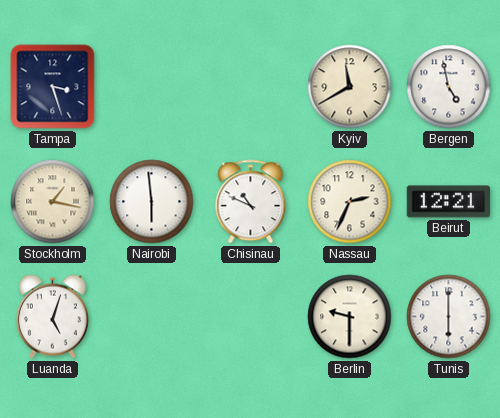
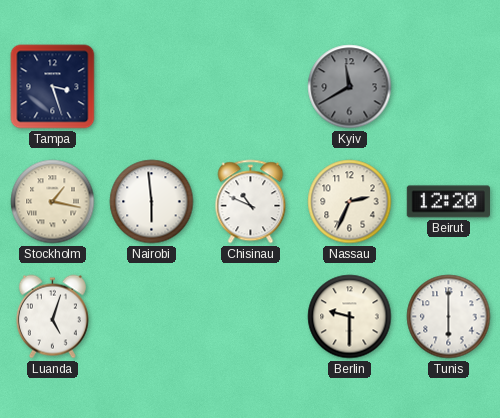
Kyiv dial: cream -> grey (350, 87)
Bergen: 4:58 -> none (449, 87)
Beirut: 12:21 -> 12:20 (448, 202)
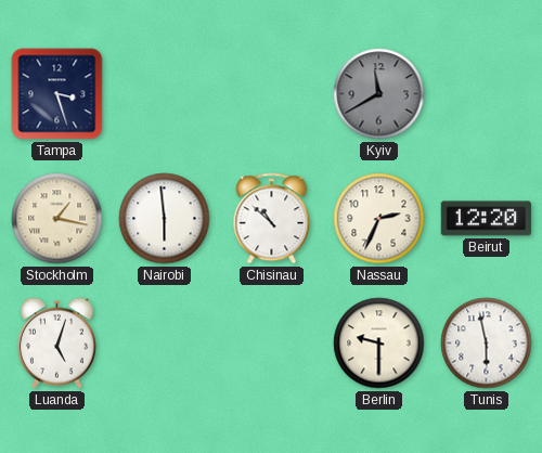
Chisinau: 10:49 -> 10:52 (272, 219)
Tunis: 6:00 -> 5:58 (487, 344)
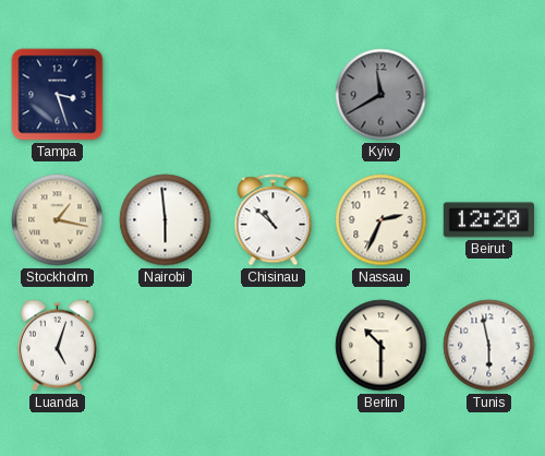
Berlin: 9:30 -> 10:30 (381, 346)
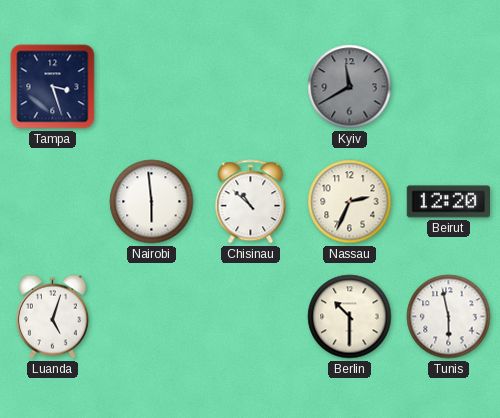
Stockholm: 1:17 -> none (58, 220)
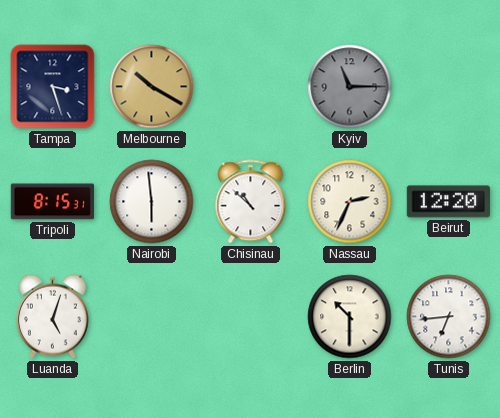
Melbourne: none -> 10:20 (152, 87)
Kyiv: 11:40 -> 11:15 (350, 87)
Tripoli: none -> 8:15 (52, 202)
Tunis: 5:58 -> 6:44 (449, 317)
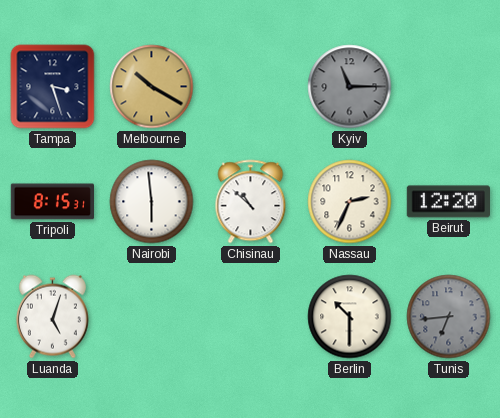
Tunis dial: white -> grey (449, 317)
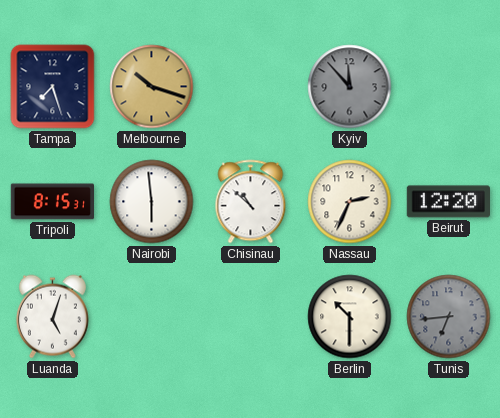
Tampa: 3:27 -> 7:27 (53, 87)
Melbourne: 10:20 -> 10:18 (152, 87)
Kyiv: 11:15 -> 11:53 (350, 87)
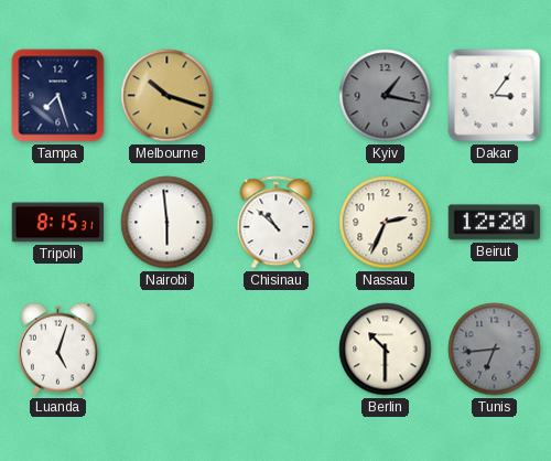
Kyiv: 11:53 -> 1:17 (386, 96)
Dakar: none -> 3:06 (495, 96)
